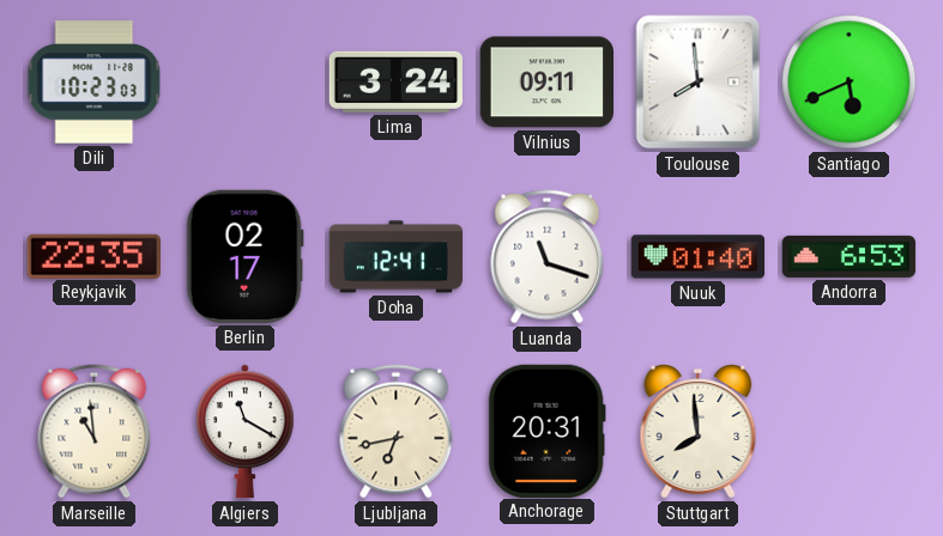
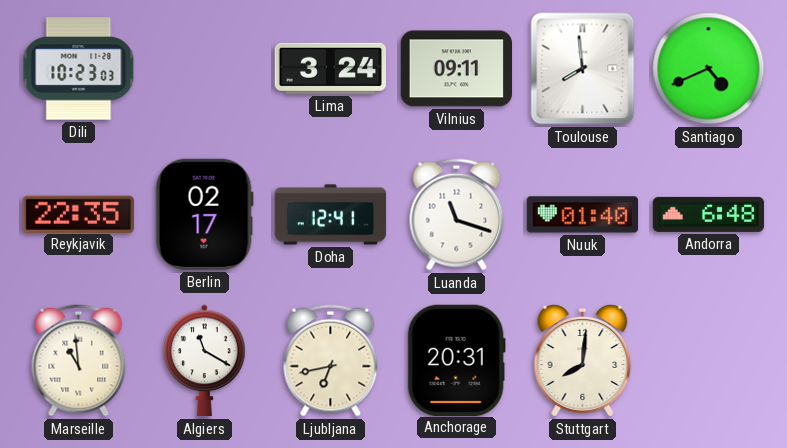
Santiago: 5:41 -> 4:41 (709, 69)
Andorra: 6:53 -> 6:48 (709, 214)
Stuttgart: 7:59 -> 8:01 (583, 361)
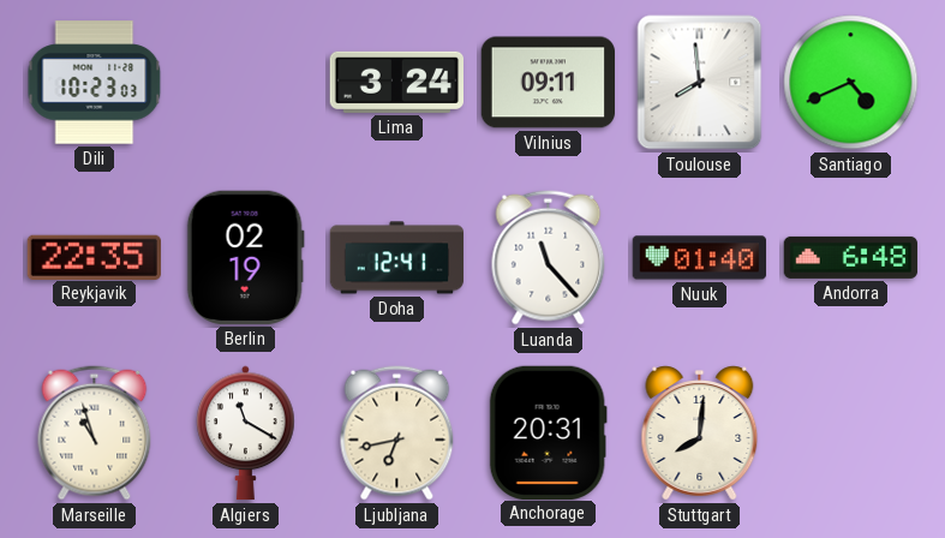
Berlin: 02:17 -> 02:19 (245, 257)
Luanda: 11:18 -> 11:23 (549, 258)
Marseille: 10:59 -> 10:57 (95, 434)
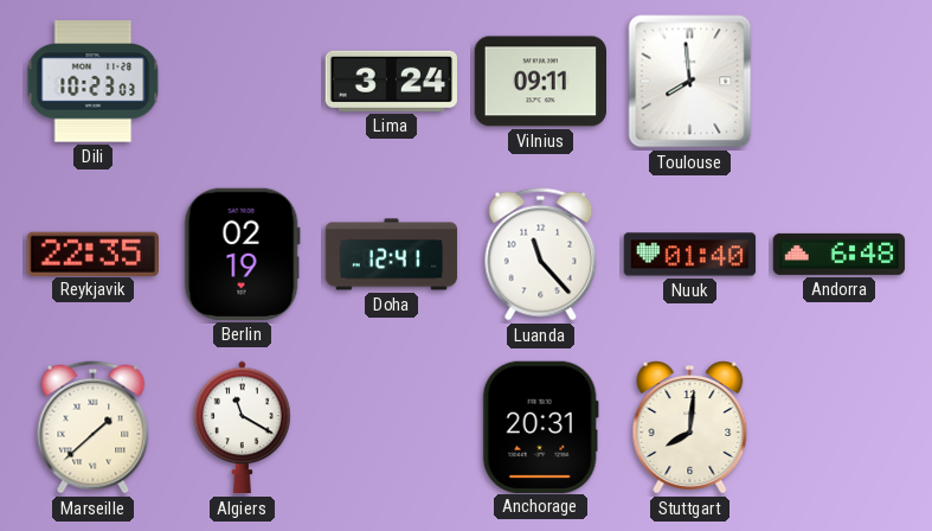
Santiago: 4:41 -> none (851, 83)
Marseille: 10:57 -> 1:38 (94, 428)
Ljubljana: 6:43 -> none (397, 434)
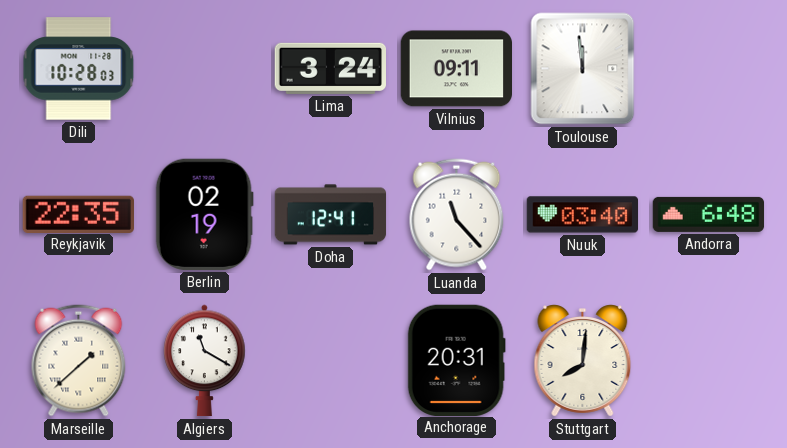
Dili: 10:23 -> 10:28 (79, 69)
Toulouse: 7:59 -> 11:59 (583, 69)
Nuuk: 01:40 -> 03:40 (583, 215)
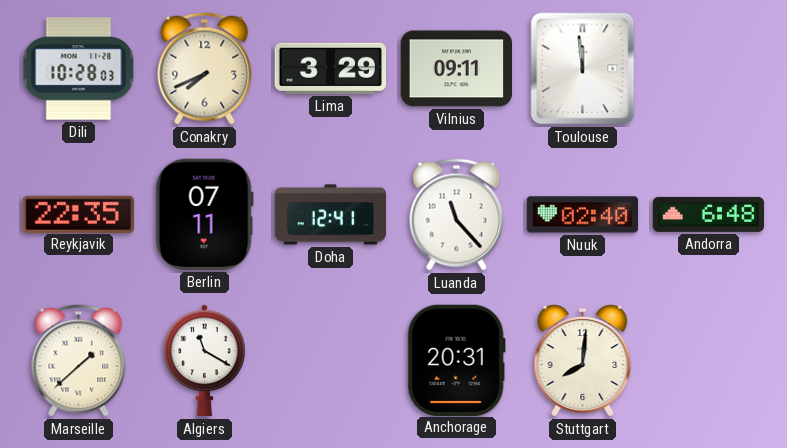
Conakry: none -> 7:41 (205, 69)
Lima: 3:24 -> 3:29 (330, 68)
Berlin: 02:19 -> 07:11 (204, 214)
Nuuk: 03:40 -> 02:40 (583, 215)
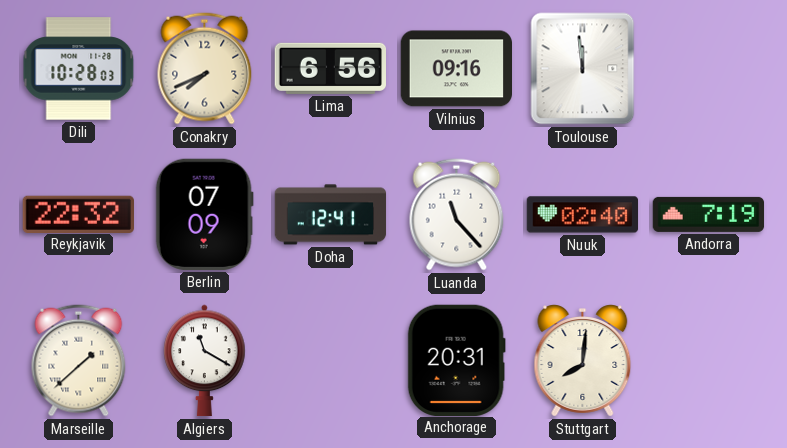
Lima: 3:29 -> 6:56 (330, 68)
Vilnius: 09:11 -> 09:16 (456, 69)
Reykjavik: 22:35 -> 22:32 (78, 214)
Berlin: 07:11 -> 07:09 (204, 214)
Andorra: 6:48 -> 7:19 (709, 214)
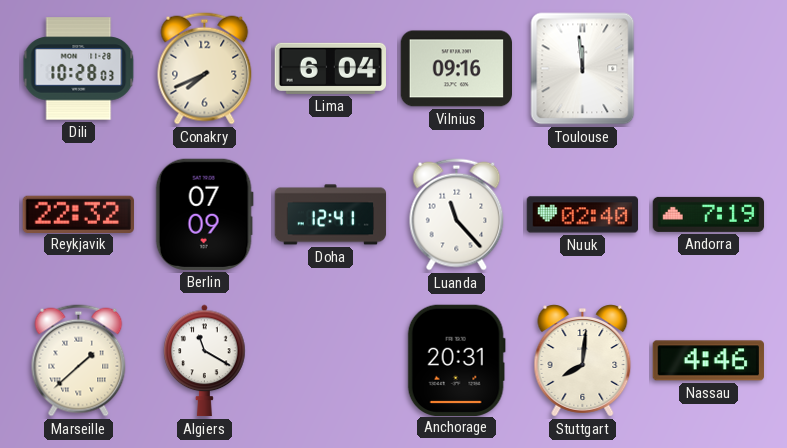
Lima: 6:56 -> 6:04 (330, 68)
Nassau: none -> 4:46 (708, 361)
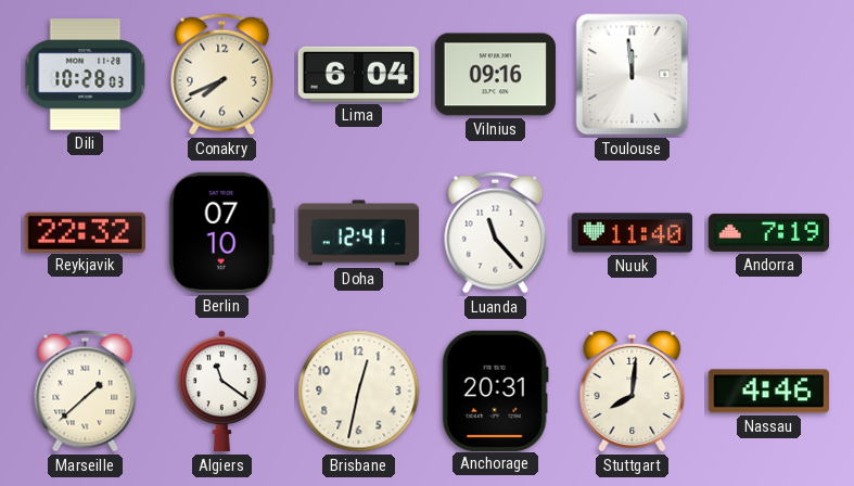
Berlin: 07:09 -> 07:10 (221, 232)
Nuuk: 02:40 -> 11:40 (633, 233)
Algiers: 11:20 -> 11:21 (222, 392)
Brisbane: none -> 12:32 (359, 392)
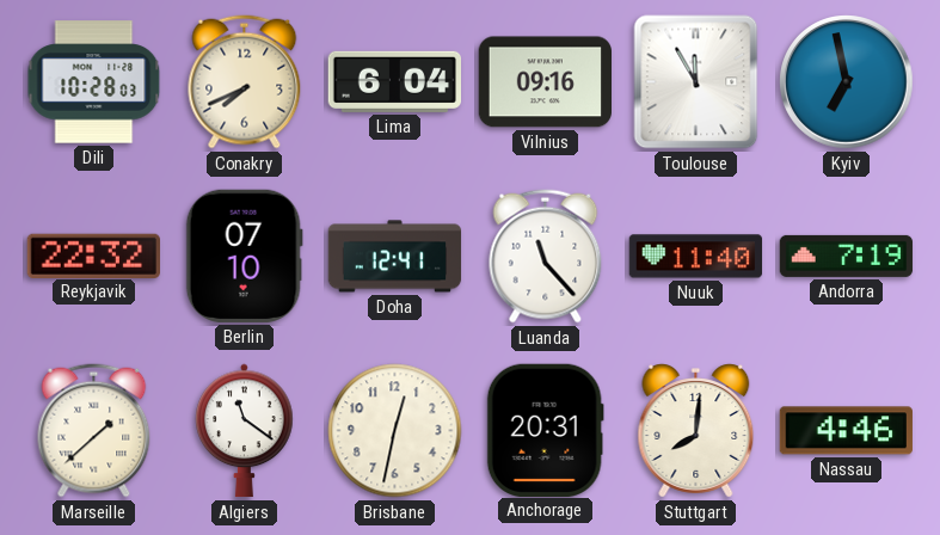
Toulouse: 11:59 -> 11:55 (696, 82)
Kyiv: none -> 6:58 (847, 82)
